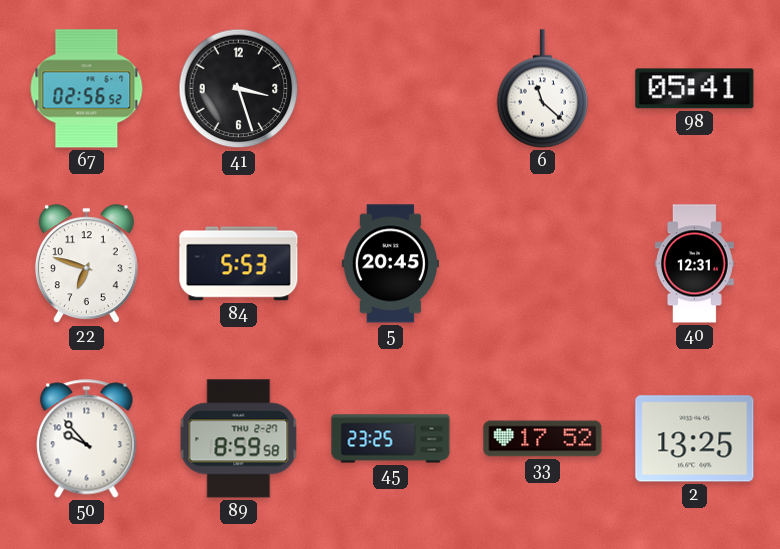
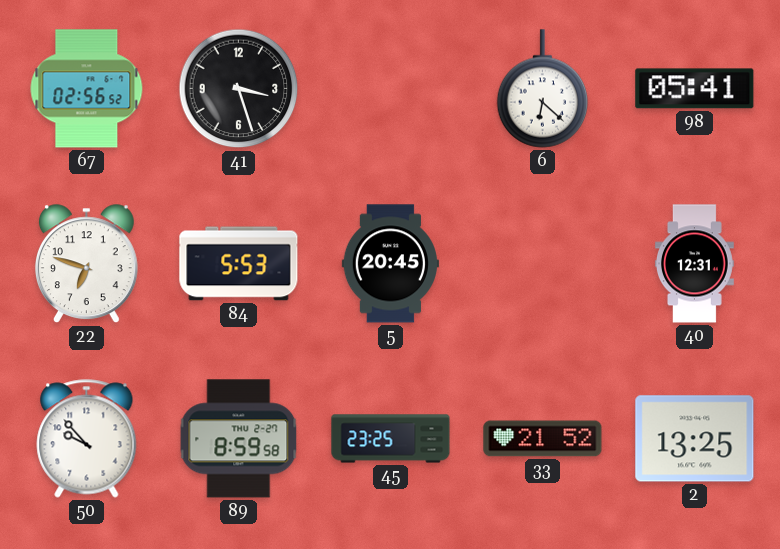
6: 11:22 -> 6:22 (543, 89)
33: 17:52 -> 21:52 (543, 439)
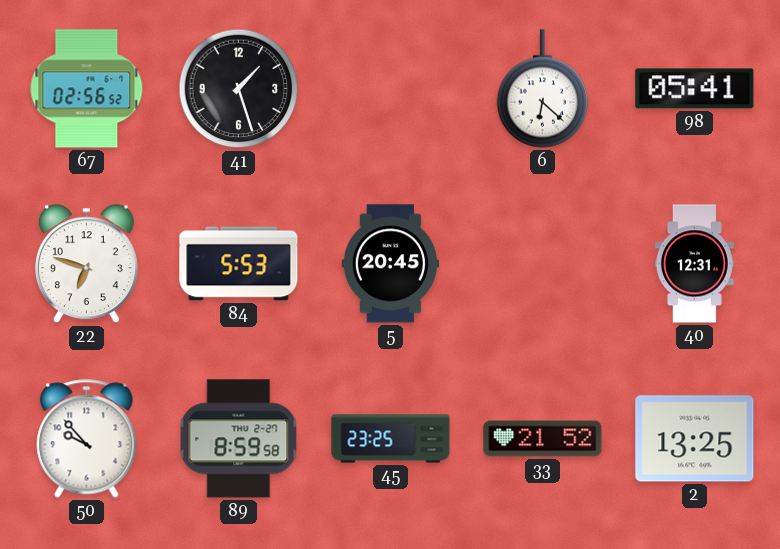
41: 3:27 -> 1:27 (239, 89)
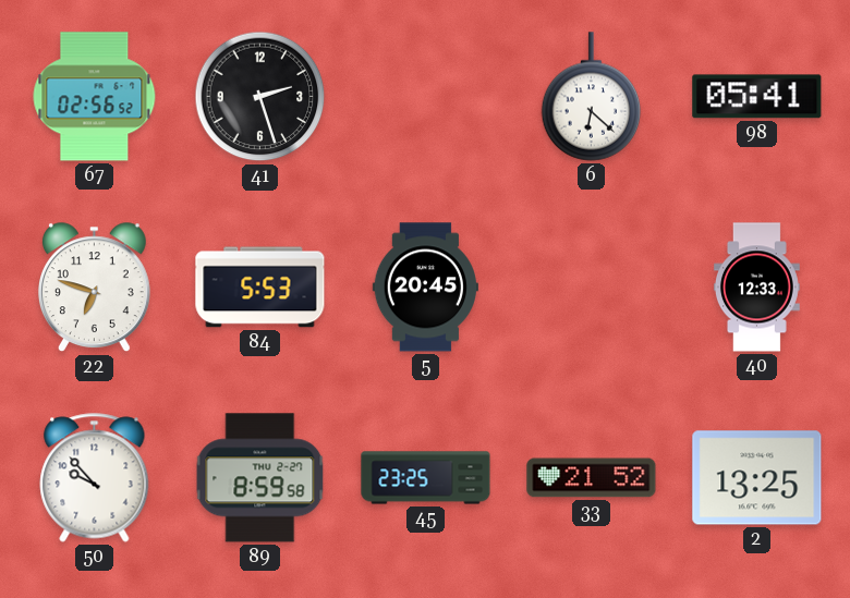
41: 1:27 -> 2:27 (260, 97)
40: 12:31 -> 12:33 (756, 288)
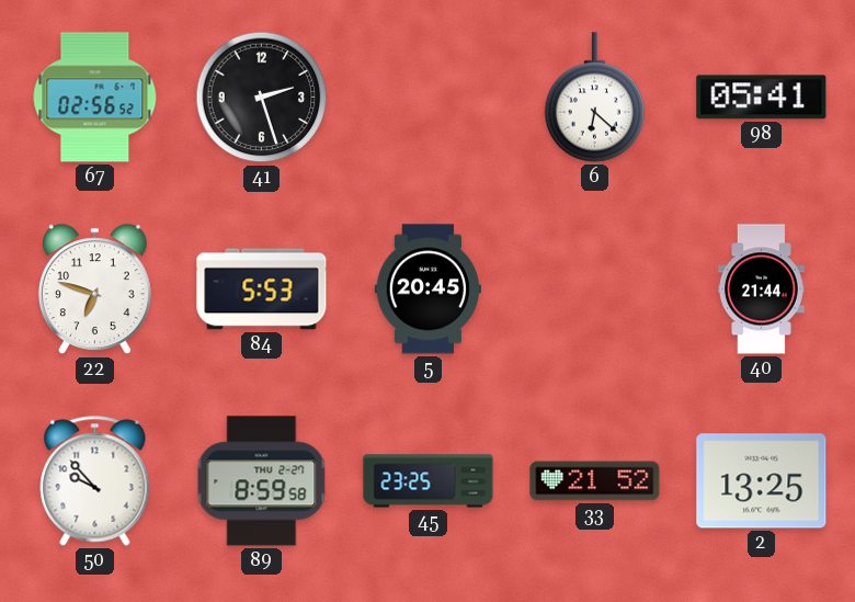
40: 12:33 -> 21:44 (761, 289)
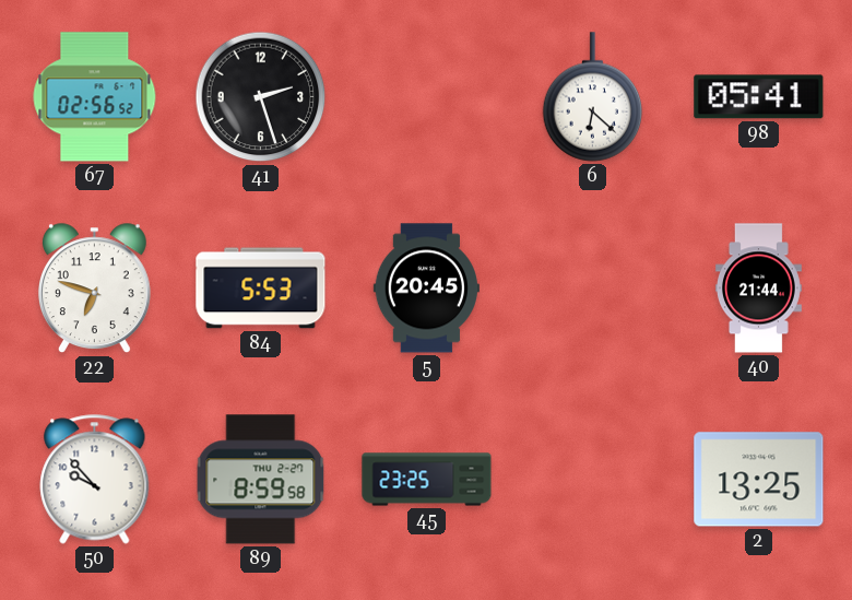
33: 21:52 -> none (595, 481)
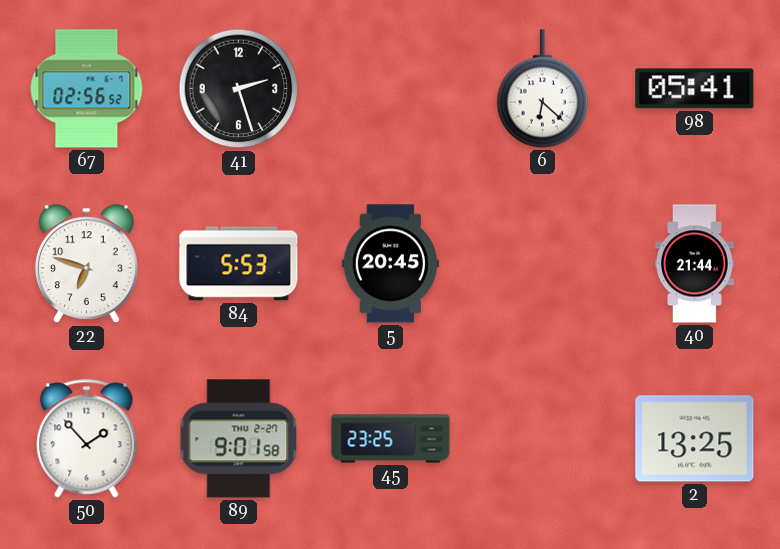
50: 9:53 -> 1:53 (87, 439)
89: 8:59 -> 9:01 (239, 439)
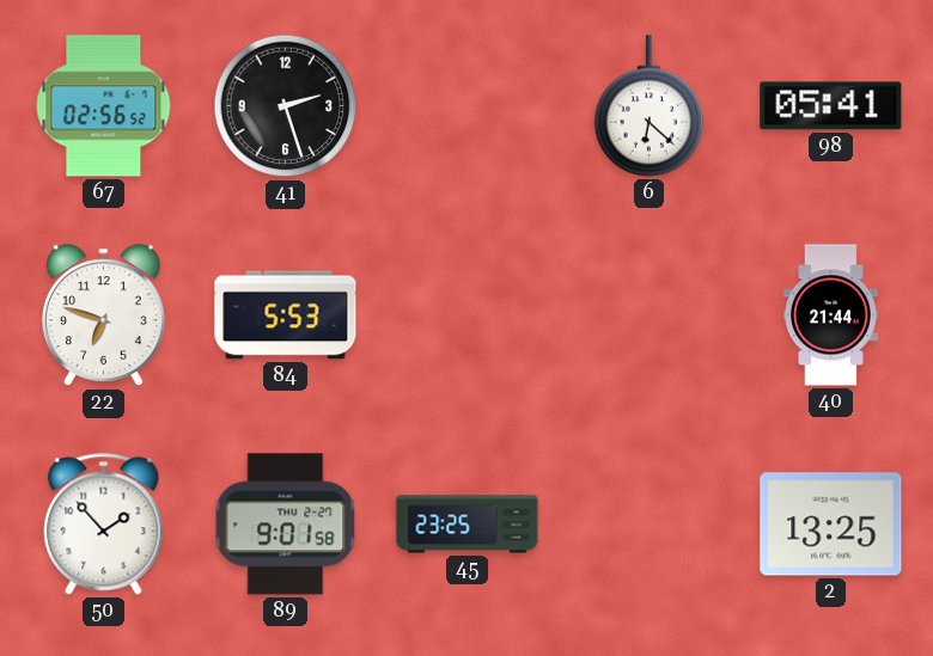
5: 20:45 -> none (390, 264)
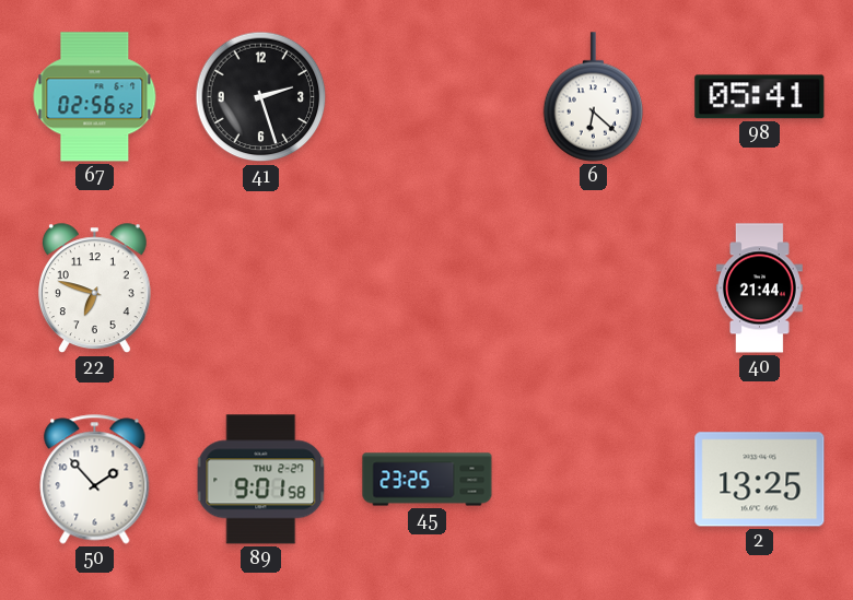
84: 5:53 -> none (286, 315)
